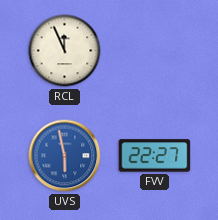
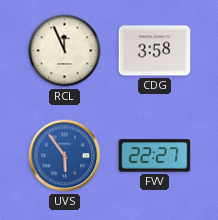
CDG: none -> 3:58 (155, 51)
UVS: 5:58 -> 5:54 (65, 156)
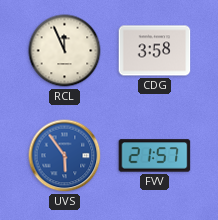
FVV: 22:27 -> 21:57 (155, 156)
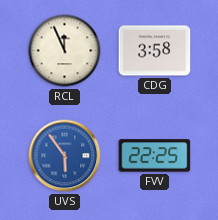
FVV: 21:57 -> 22:25 (155, 156)
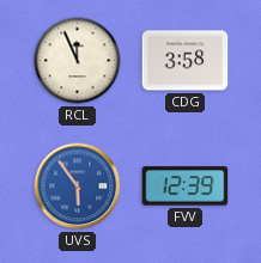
FVV: 22:25 -> 12:39 (186, 186)
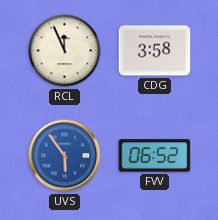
FVV: 12:39 -> 06:52 (155, 156)
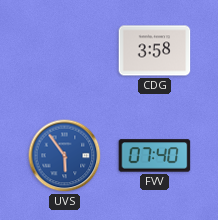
RCL: 11:56 -> none (65, 51)
FVV: 06:52 -> 07:40 (155, 156)
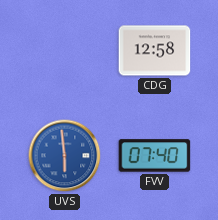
CDG: 3:58 -> 12:58 (155, 51)
UVS: 5:54 -> 5:59 (65, 156)
